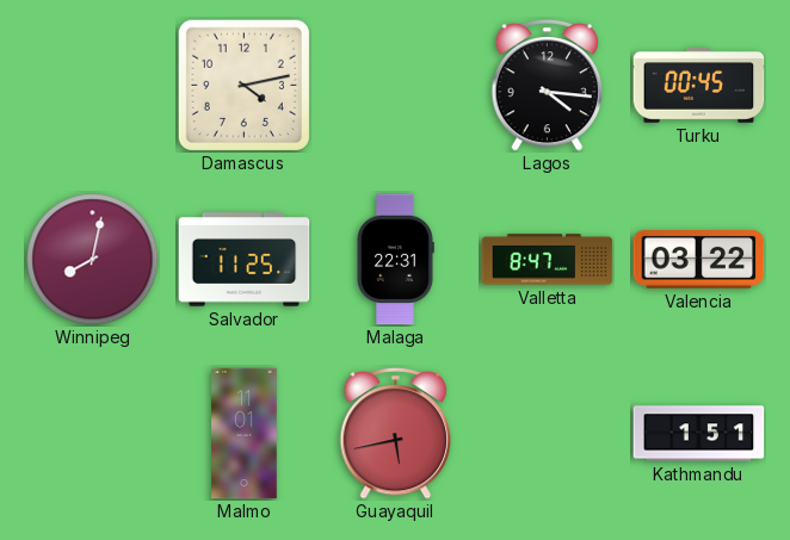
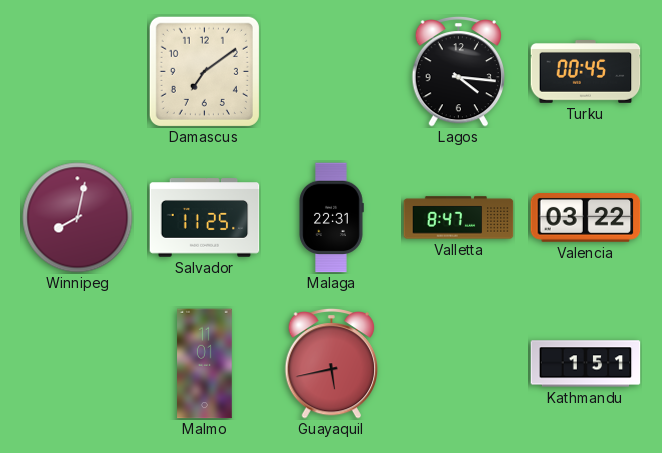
Damascus: 4:13 -> 7:09 (204, 71)
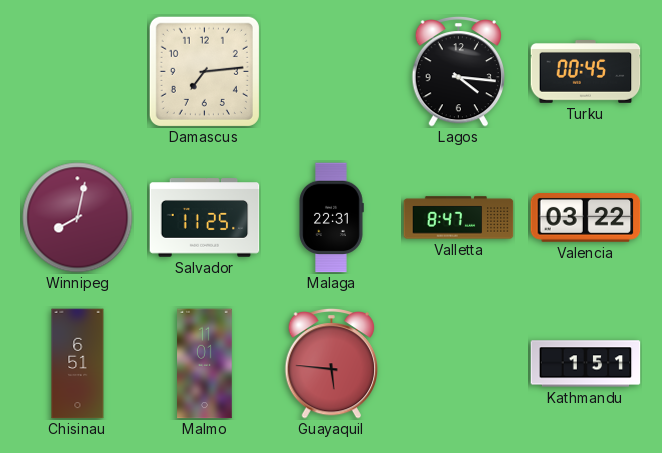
Damascus: 7:09 -> 7:14 (204, 71)
Chisinau: none -> 6:51 (78, 364)
Guayaquil: 5:43 -> 5:46 (331, 363)
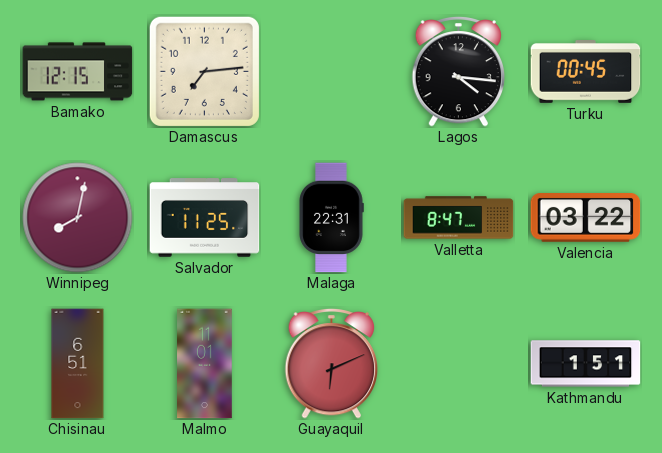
Bamako: none -> 12:15 (78, 72)
Guayaquil: 5:46 -> 6:11 (331, 363)
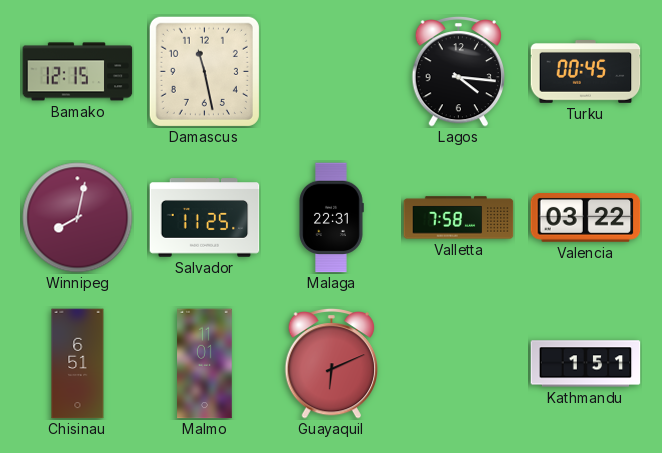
Damascus: 7:14 -> 11:28 (204, 71)
Valletta: 8:47 -> 7:58 (459, 218)
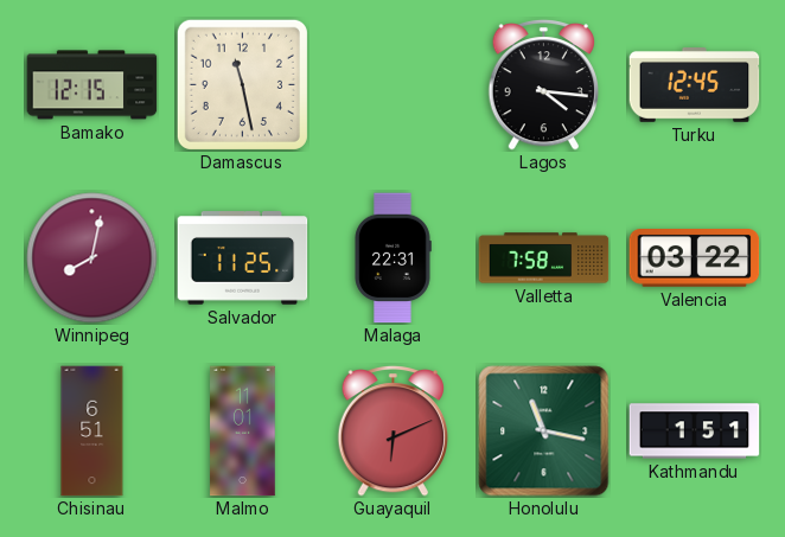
Turku: 00:45 -> 12:45 (695, 85)
Honolulu: none -> 11:17 (544, 431)
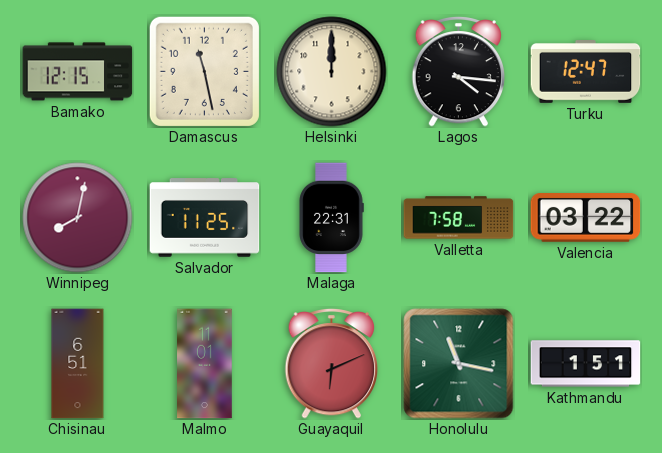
Helsinki: none -> 12:00 (332, 72)
Turku: 12:45 -> 12:47 (586, 72)
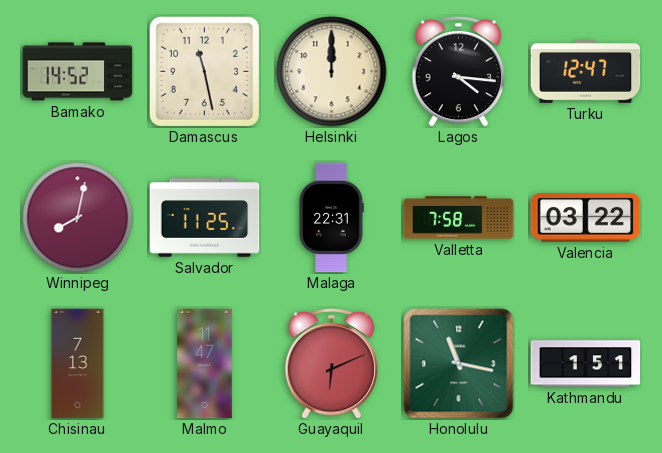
Bamako: 12:15 -> 14:52 (78, 72)
Chisinau: 6:51 -> 7:13 (78, 364)
Malmo: 11:01 -> 11:47 (205, 364)
